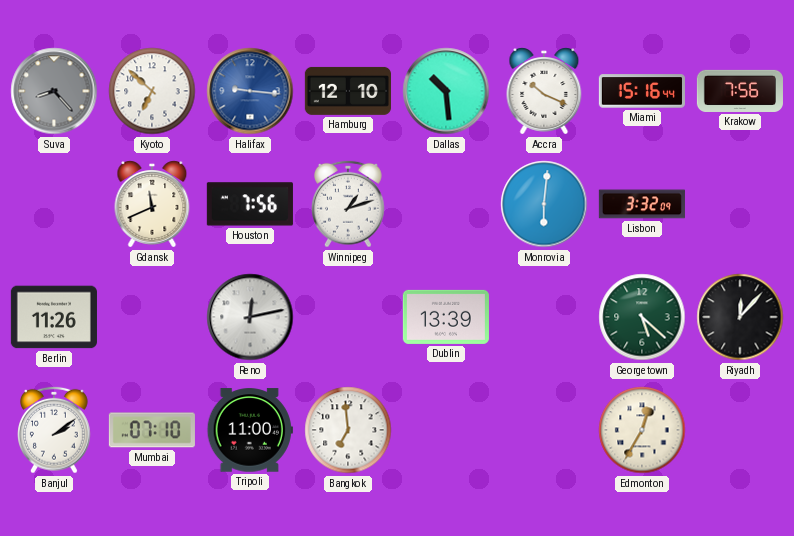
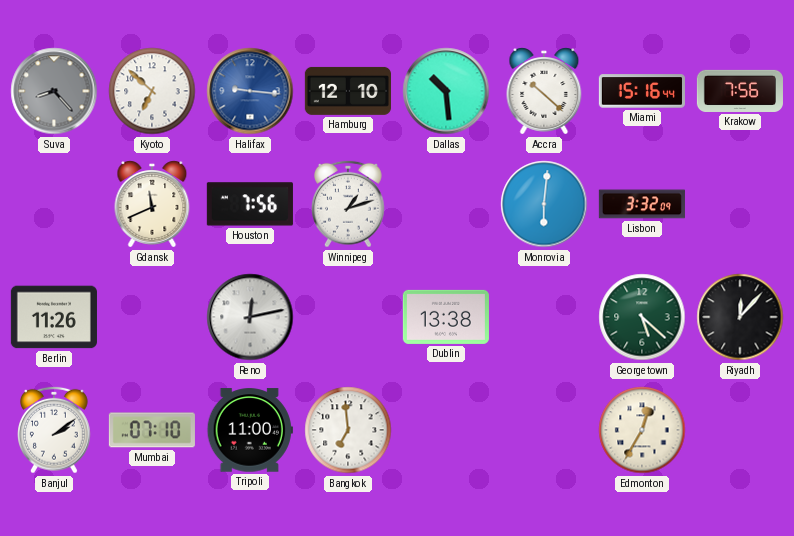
Accra: 10:19 -> 10:22 (544, 91)
Dublin: 13:39 -> 13:38 (446, 317)
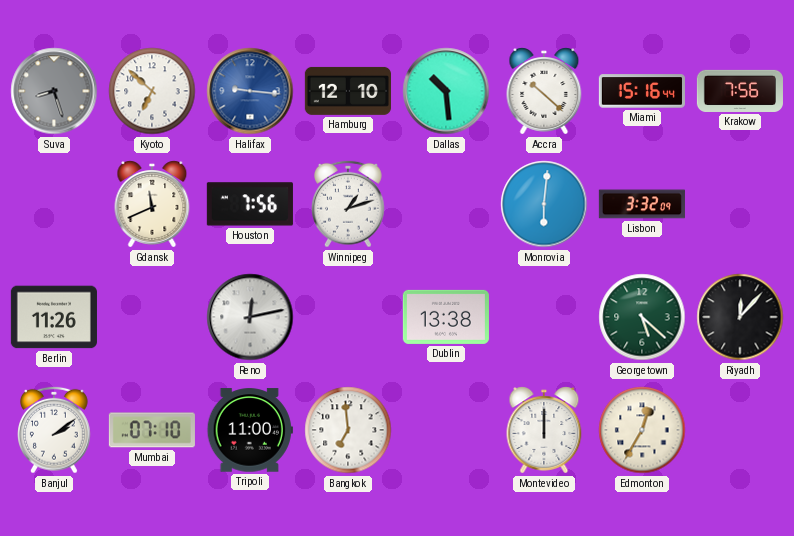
Suva: 8:23 -> 8:27 (54, 91)
Montevideo: none -> 12:00 (544, 430)
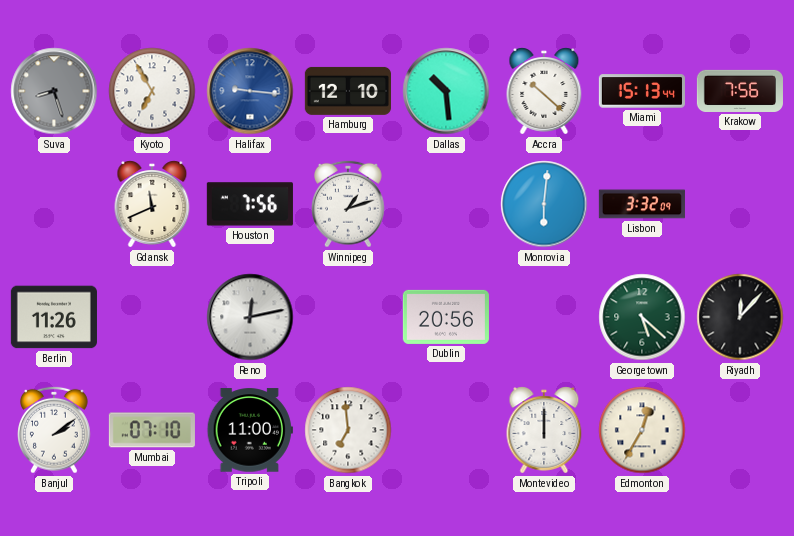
Kyoto: 6:52 -> 6:55 (152, 91)
Miami: 15:16 -> 15:13 (642, 91)
Dublin: 13:38 -> 20:56 (446, 317)
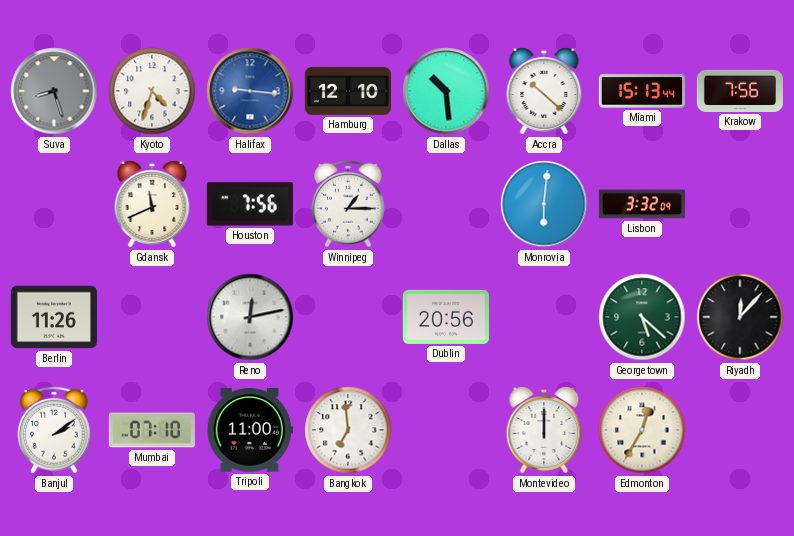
Kyoto: 6:55 -> 4:33 (152, 91)
Winnipeg: 1:12 -> 1:15 (349, 204)
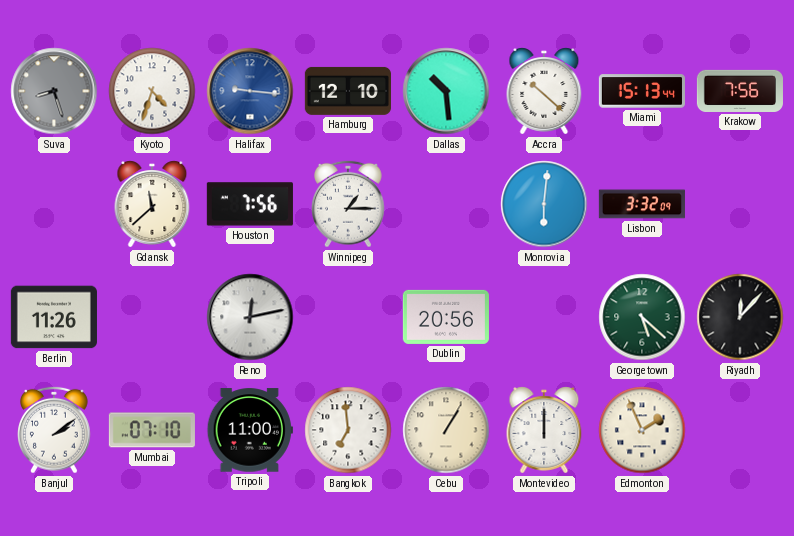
Gdansk: 11:41 -> 11:38 (152, 204)
Cebu: none -> 1:05 (446, 430)
Edmonton: 12:35 -> 1:56 (642, 430)
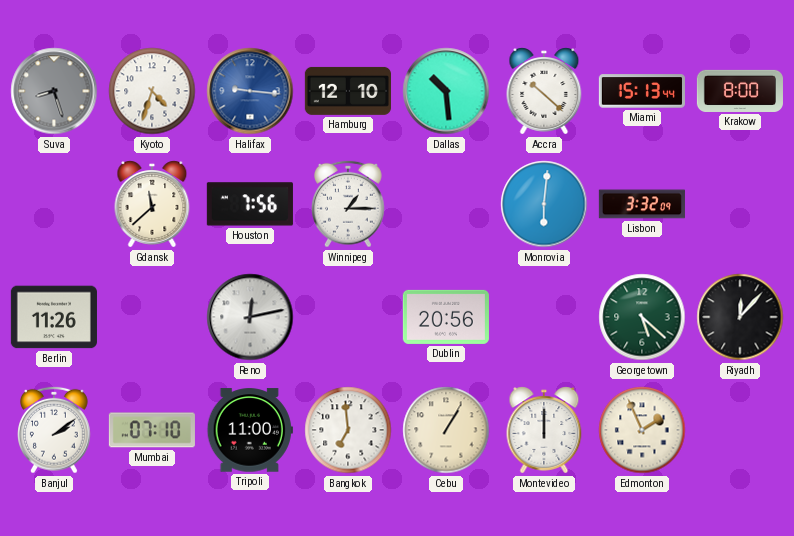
Krakow: 7:56 -> 8:00 (740, 91)
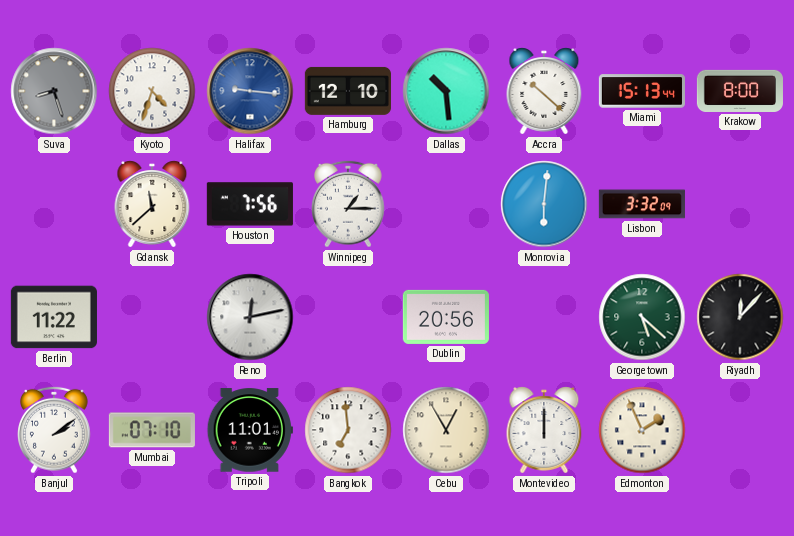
Berlin: 11:26 -> 11:22 (54, 317)
Tripoli: 11:00 -> 11:01 (250, 430)
Cebu: 1:05 -> 12:55 (446, 430)
